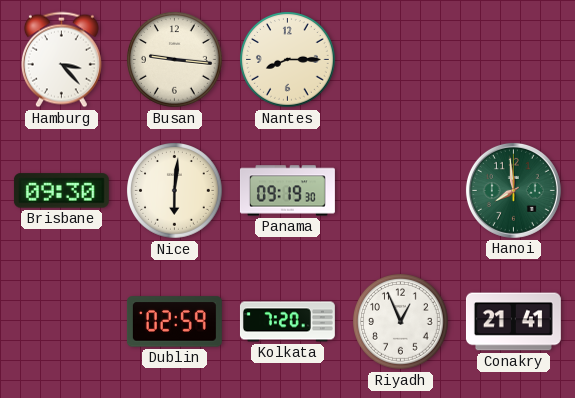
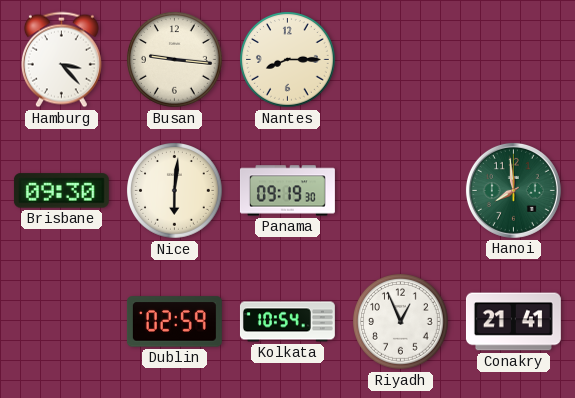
Kolkata: 7:20 -> 10:54 (287, 322)
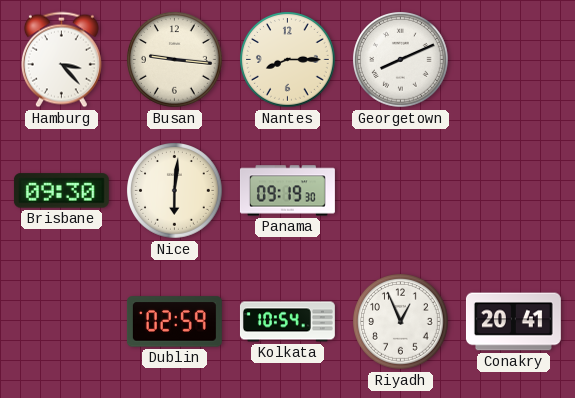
Georgetown: none -> 8:11 (401, 60)
Hanoi: 7:59 -> none (513, 190)
Conakry: 21:41 -> 20:41 (513, 322)
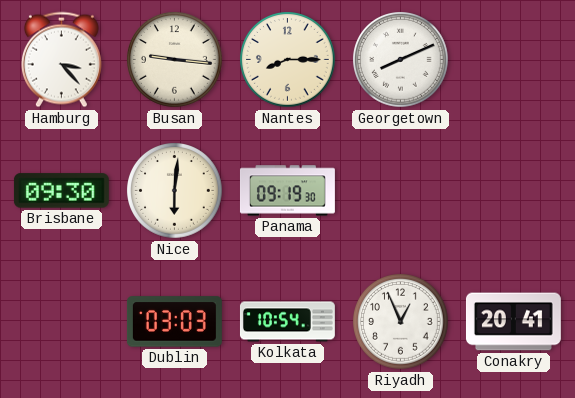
Dublin: 02:59 -> 03:03 (174, 322)
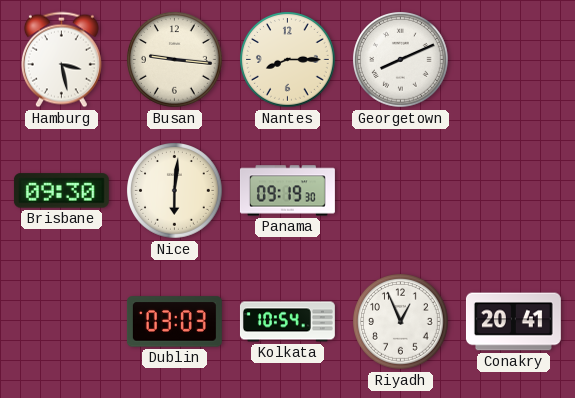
Hamburg: 3:23 -> 3:28 (61, 60)
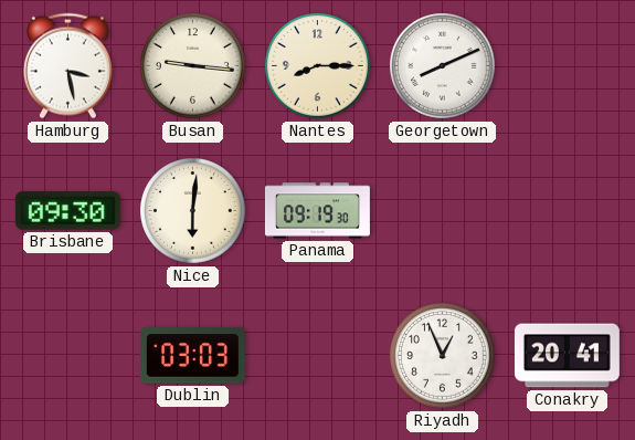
Kolkata: 10:54 -> none (287, 322)
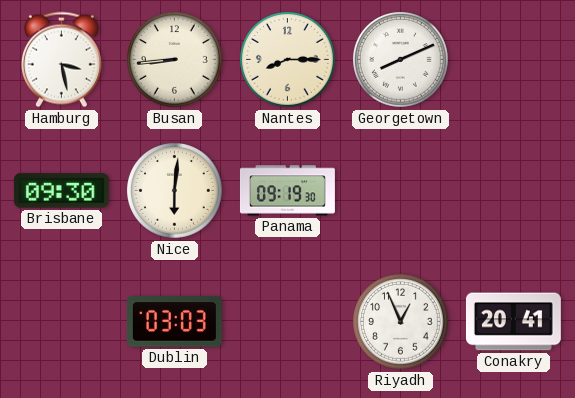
Busan: 9:16 -> 8:44 (175, 60)
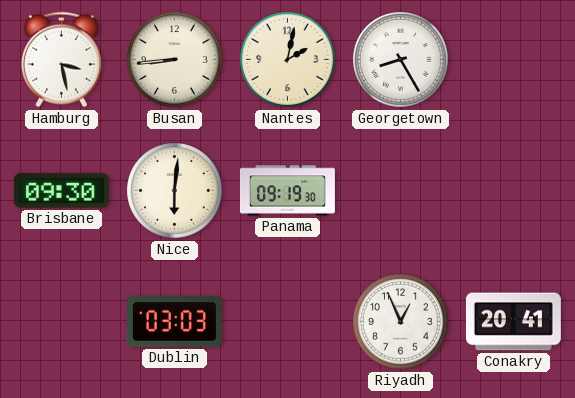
Nantes: 8:15 -> 2:02 (288, 60)
Georgetown: 8:11 -> 8:25 (401, 60)
